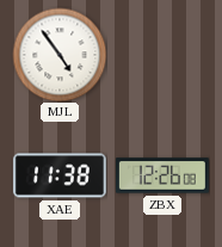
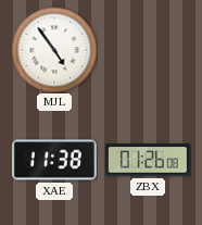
ZBX: 12:26 -> 01:26 (148, 160)
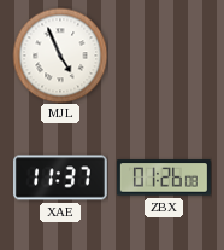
MJL: 4:54 -> 4:56 (60, 56)
XAE: 11:38 -> 11:37 (60, 178)
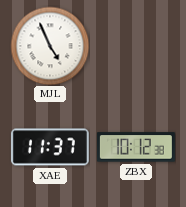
ZBX: 01:26 -> 10:12 (136, 147)
